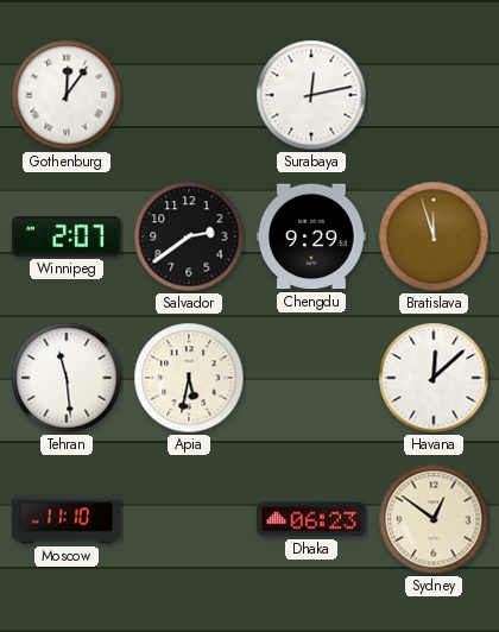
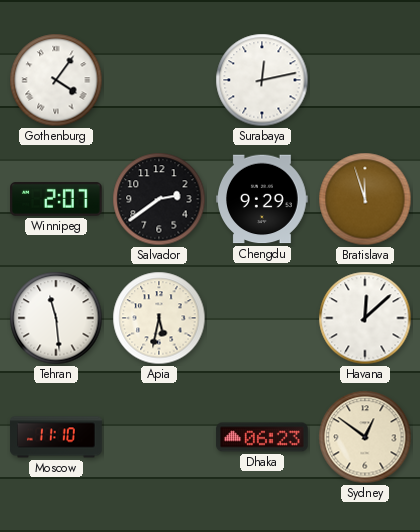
Gothenburg: 12:06 -> 4:06 (56, 80)
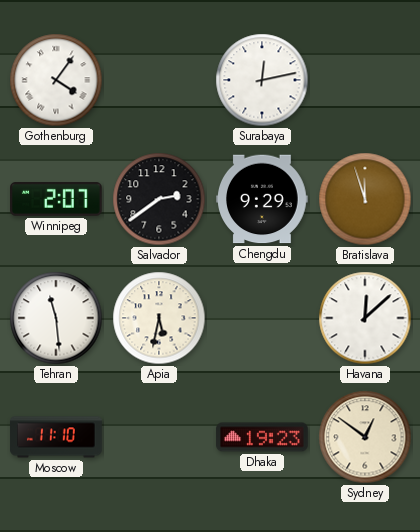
Dhaka: 06:23 -> 19:23 (262, 437)
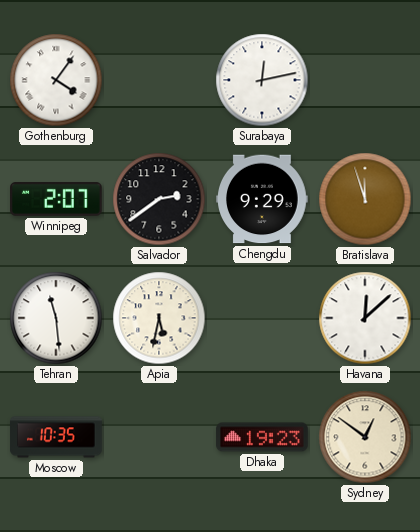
Moscow: 11:10 -> 10:35 (56, 437)
